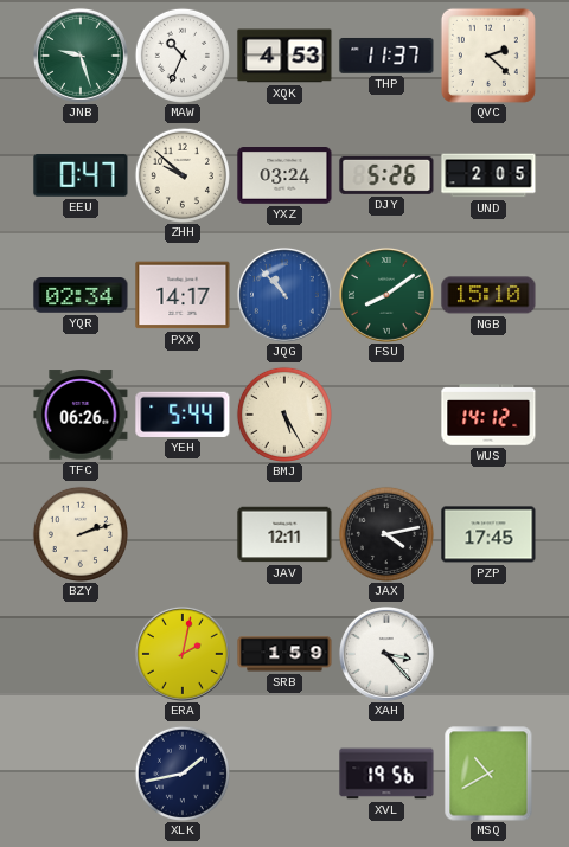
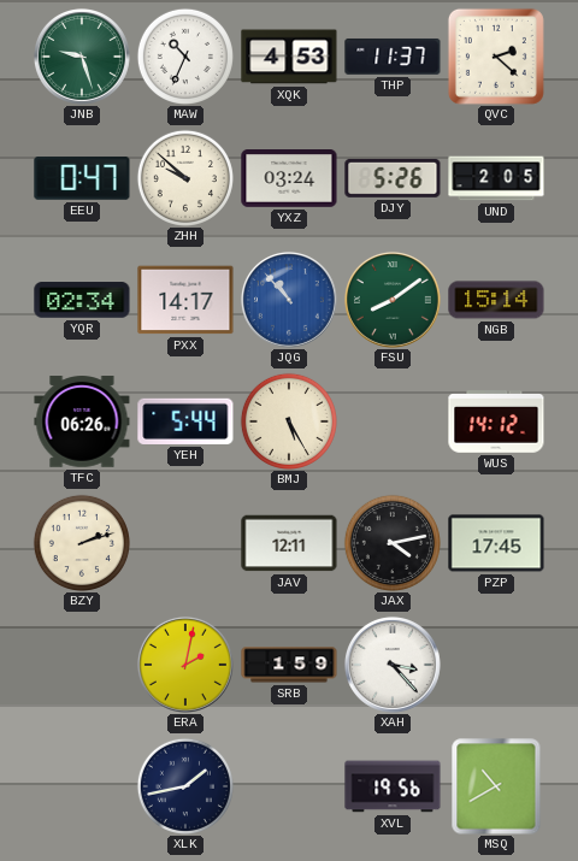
NGB: 15:10 -> 15:14 (496, 300)
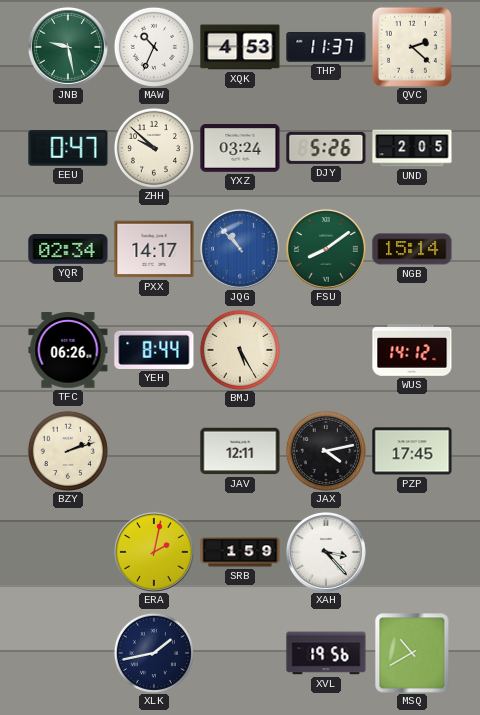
JNB: 9:27 -> 9:28 (68, 47)
YEH: 5:44 -> 8:44 (154, 350)
